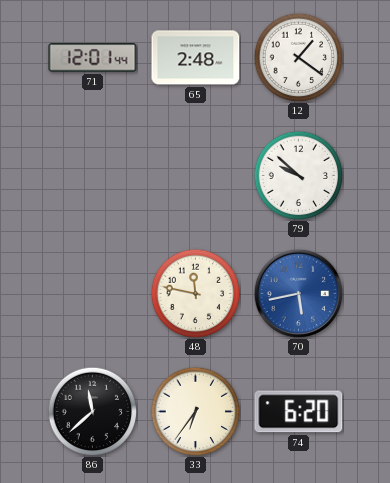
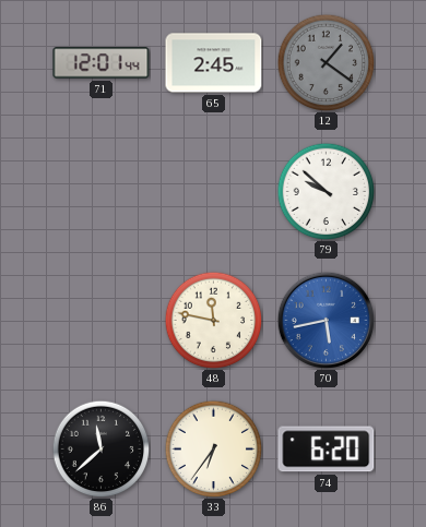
65: 2:48 -> 2:45 (214, 63)
12 dial: white -> grey (326, 62)
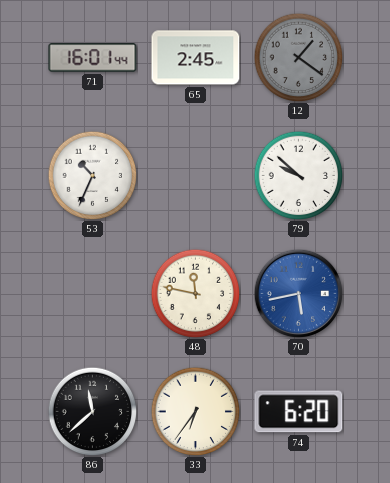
71: 12:01 -> 16:01 (93, 58)
53: none -> 10:34 (92, 175)
